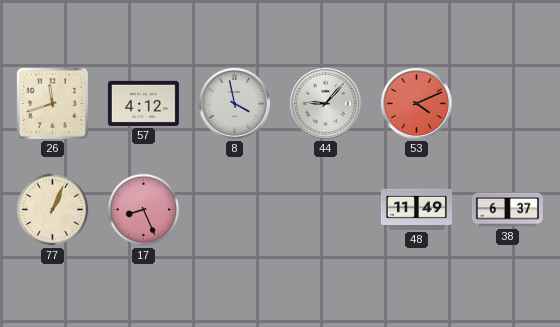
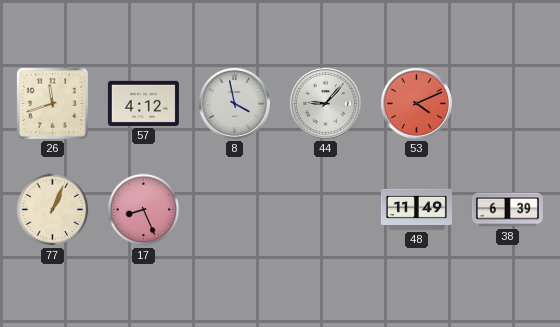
38: 6:37 -> 6:39 (507, 210)
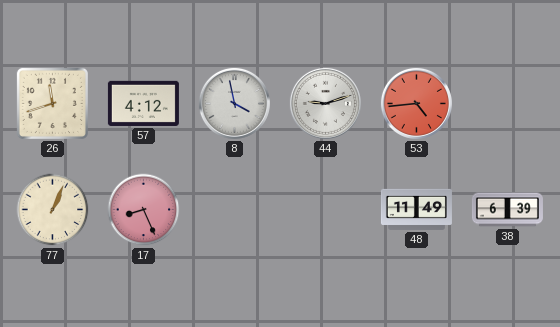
44: 9:07 -> 9:12 (325, 103)
53: 4:11 -> 4:44 (416, 103)
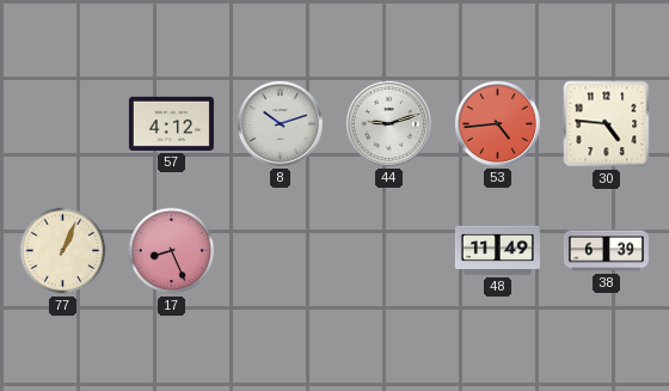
26: 11:42 -> none (52, 103)
8: 3:58 -> 10:12 (280, 123)
30: none -> 4:46 (607, 124)
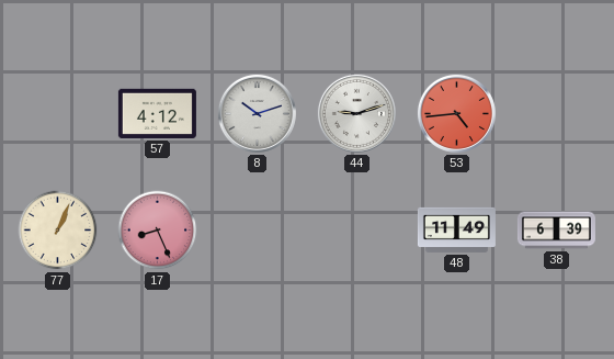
30: 4:46 -> none (607, 124)
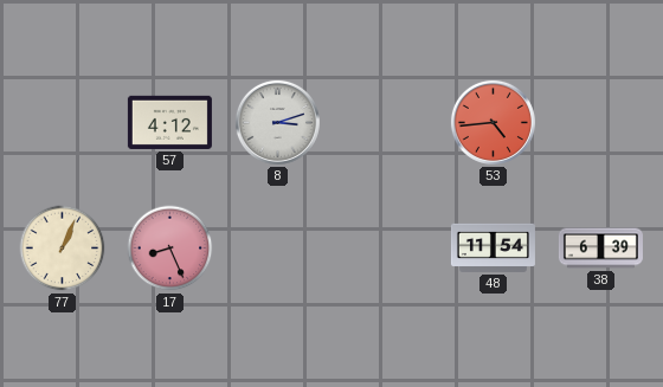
8: 10:12 -> 3:12 (277, 122)
44: 9:12 -> none (356, 113)
48: 11:49 -> 11:54 (493, 247)
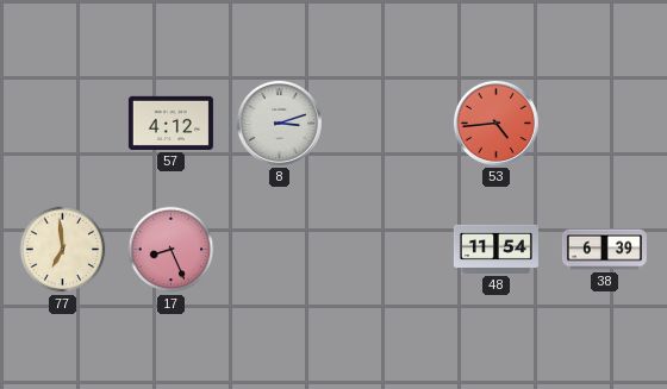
77: 1:04 -> 6:59 (63, 250)
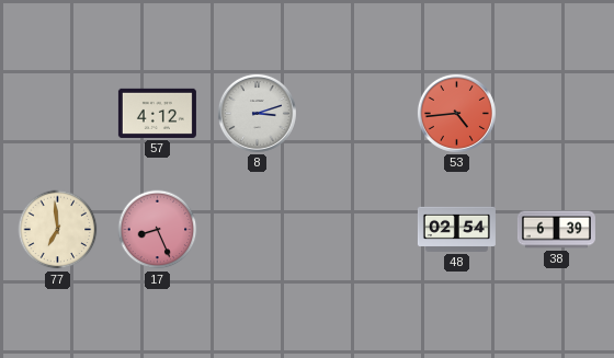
48: 11:54 -> 02:54 (456, 229)
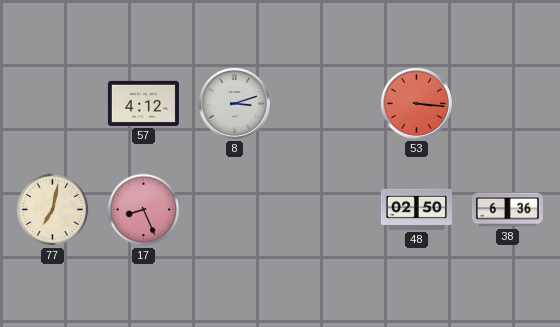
53: 4:44 -> 3:16 (416, 103)
77: 6:59 -> 7:02 (53, 210)
48: 02:54 -> 02:50 (416, 209)
38: 6:39 -> 6:36 (507, 210)
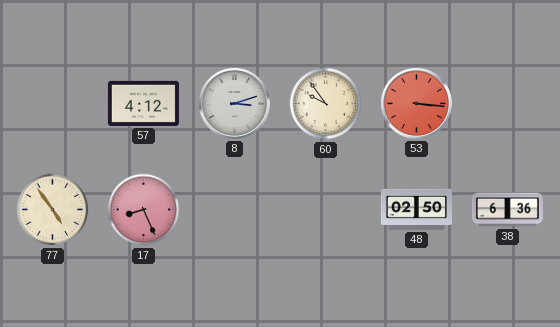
60: none -> 9:54 (326, 104)
77: 7:02 -> 4:54 (53, 210)
